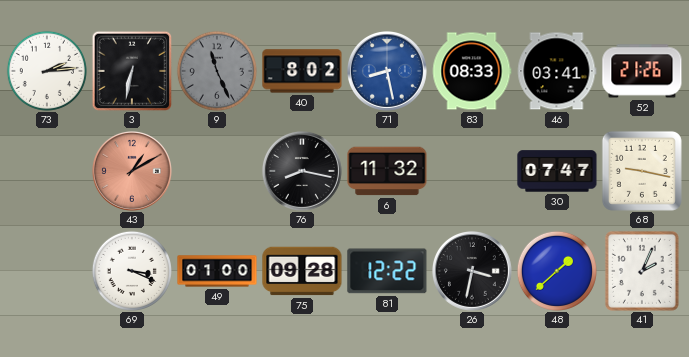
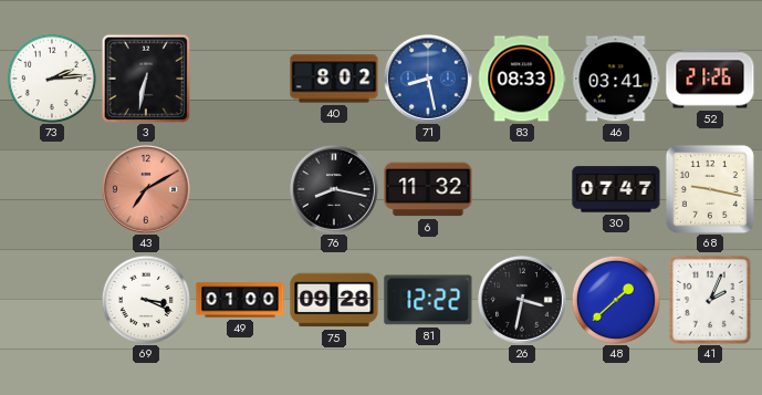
9: 11:26 -> none (217, 71)
43: 1:10 -> 7:10 (146, 189)
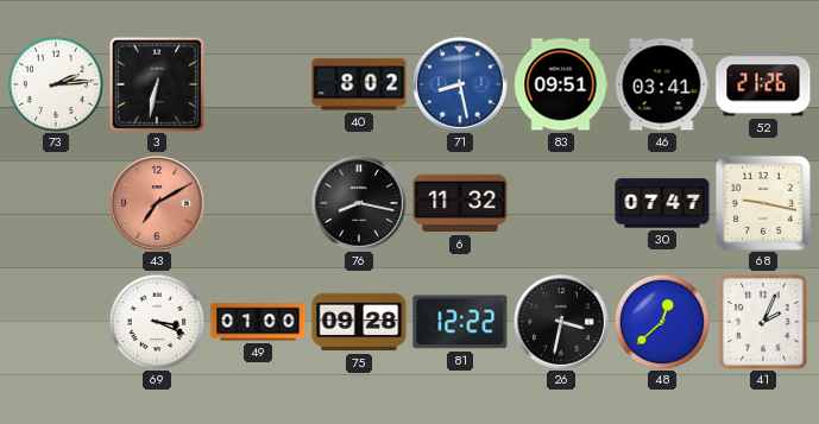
83: 08:33 -> 09:51 (561, 84)
48: 1:38 -> 12:38 (662, 322)
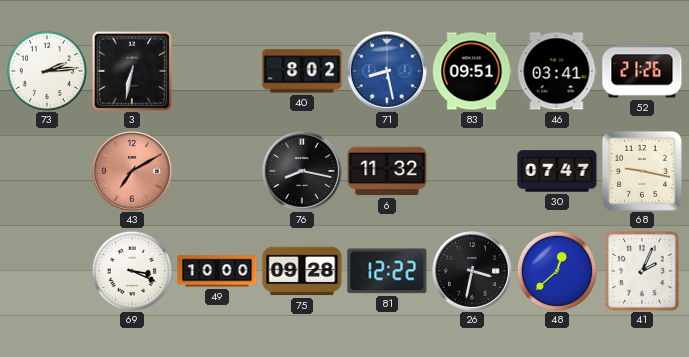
49: 01:00 -> 10:00 (217, 271)
